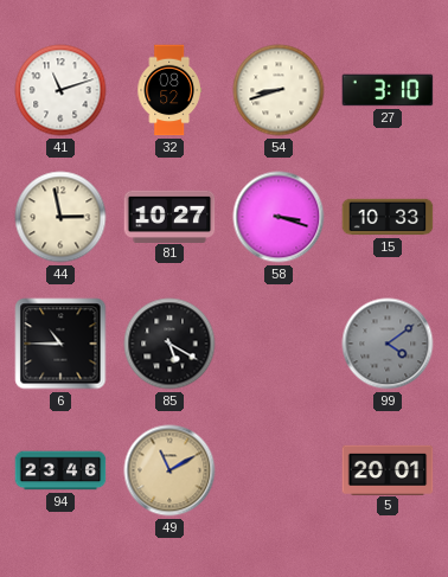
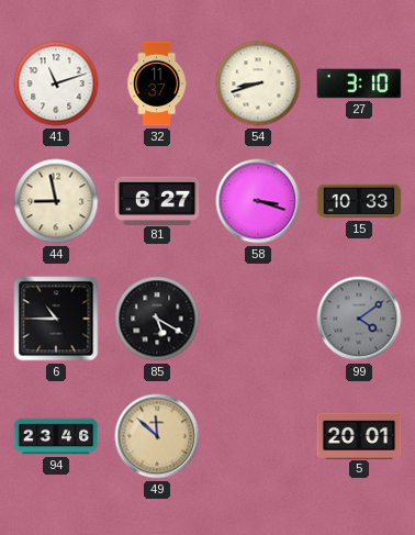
32: 08:52 -> 11:37 (157, 83)
44: 2:58 -> 8:58 (56, 201)
81: 10:27 -> 6:27 (157, 200)
49: 11:10 -> 11:52 (157, 436)
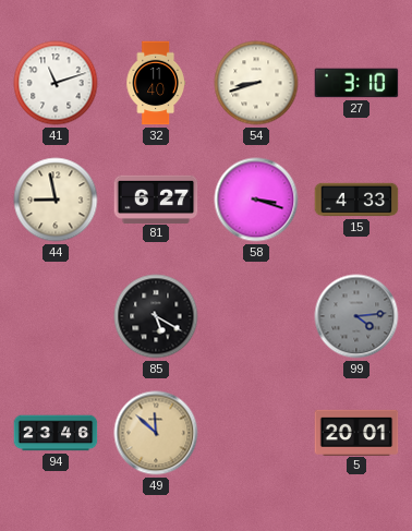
32: 11:37 -> 11:40 (156, 83)
15: 10:33 -> 4:33 (356, 200)
6: 10:45 -> none (56, 319)
99: 4:09 -> 4:14 (356, 316)
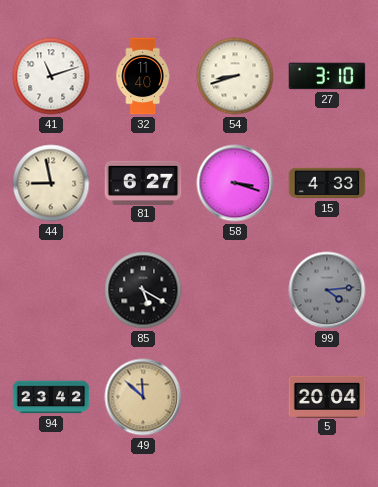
94: 23:46 -> 23:42 (51, 397)
5: 20:01 -> 20:04 (327, 396)
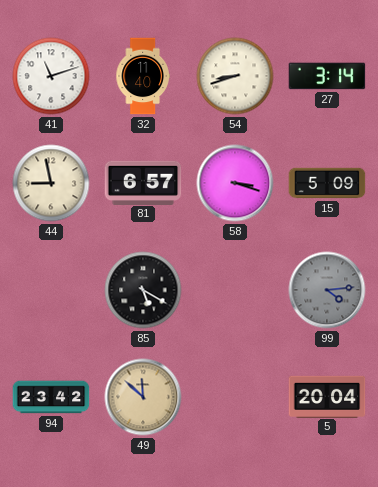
27: 3:10 -> 3:14 (327, 76)
81: 6:27 -> 6:57 (143, 182)
15: 4:33 -> 5:09 (327, 183)
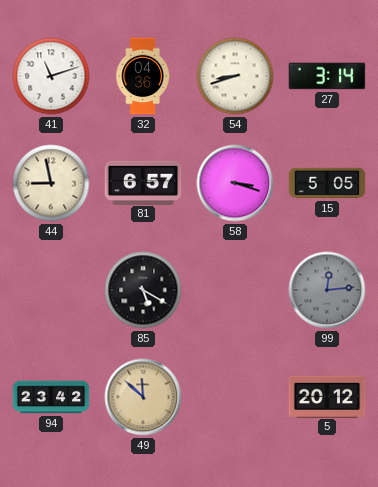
32: 11:40 -> 04:36 (143, 76)
15: 5:09 -> 5:05 (327, 183)
99: 4:14 -> 12:14 (327, 290)
5: 20:04 -> 20:12 (327, 396)
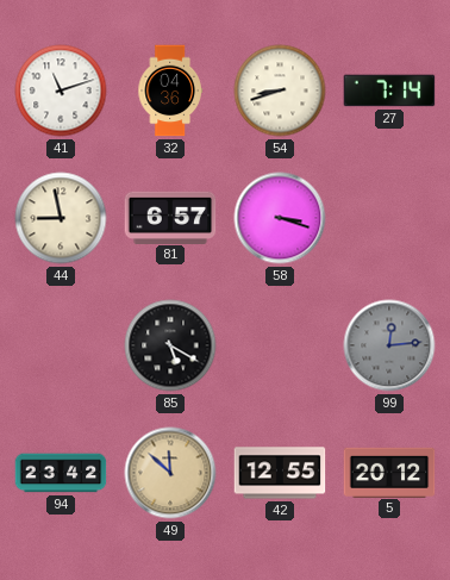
27: 3:14 -> 7:14 (389, 91)
15: 5:05 -> none (327, 183)
42: none -> 12:55 (280, 473)
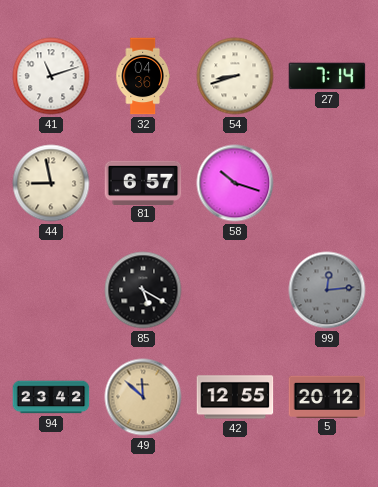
58: 3:18 -> 10:18 (235, 183)
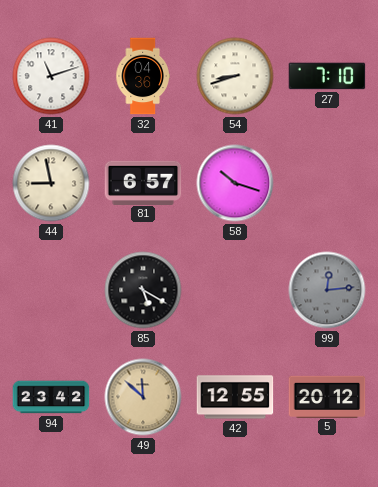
27: 7:14 -> 7:10 (327, 76)
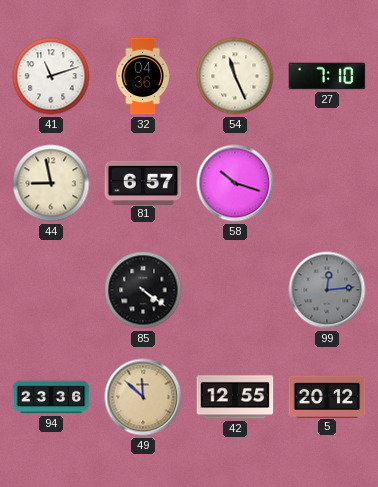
54: 8:42 -> 11:26 (235, 76)
85: 5:20 -> 4:21 (143, 290)
94: 23:42 -> 23:36 (51, 397)
